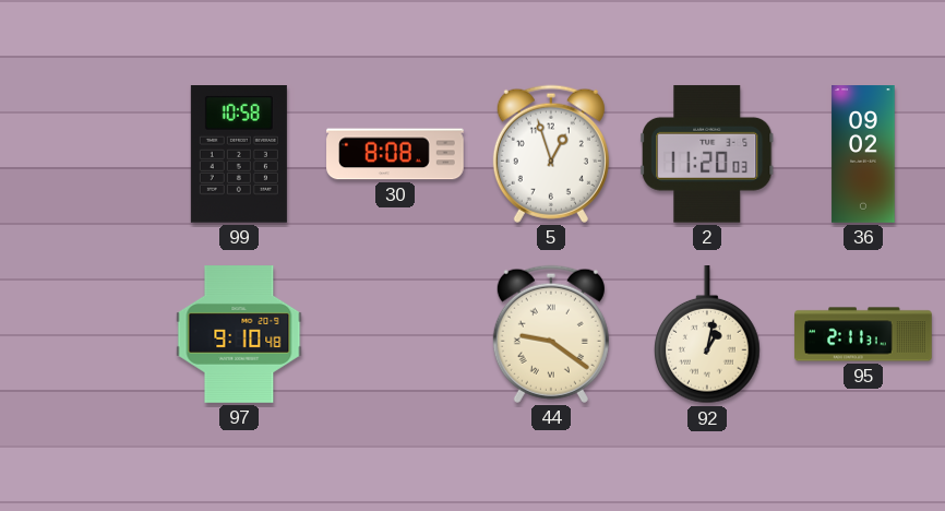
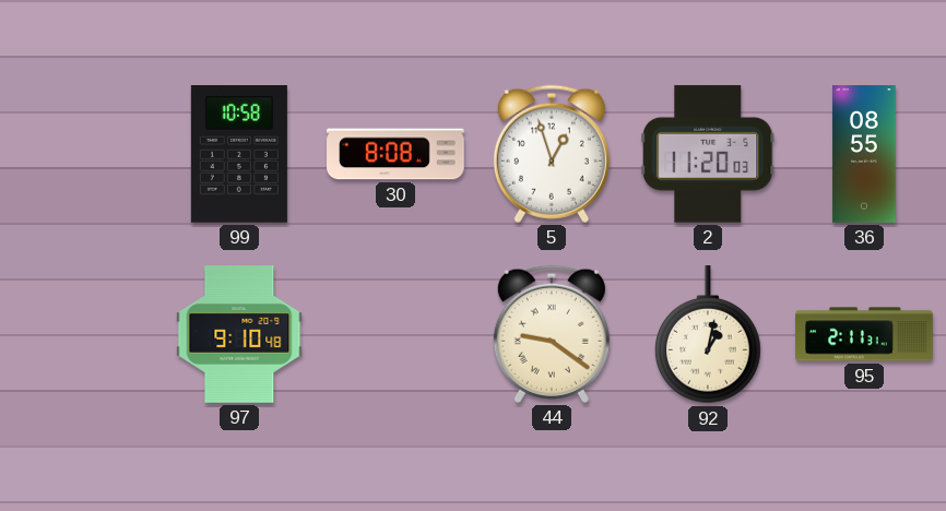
36: 09:02 -> 08:55 (864, 154)
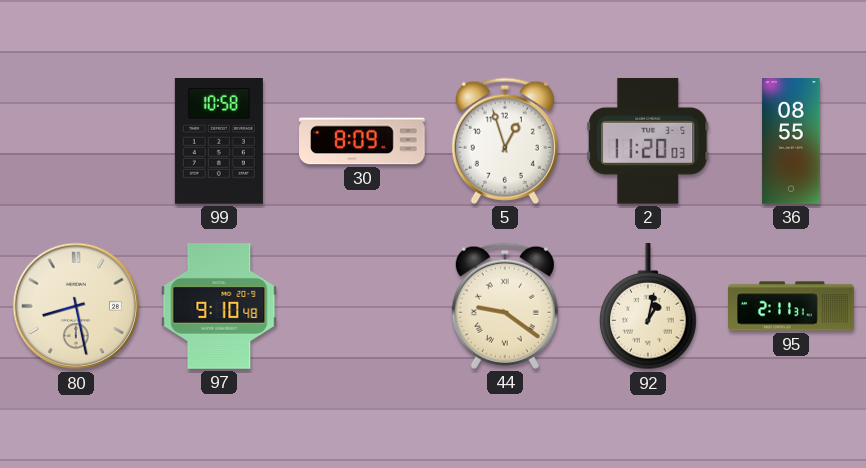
30: 8:08 -> 8:09 (362, 141)
80: none -> 8:28 (76, 306)
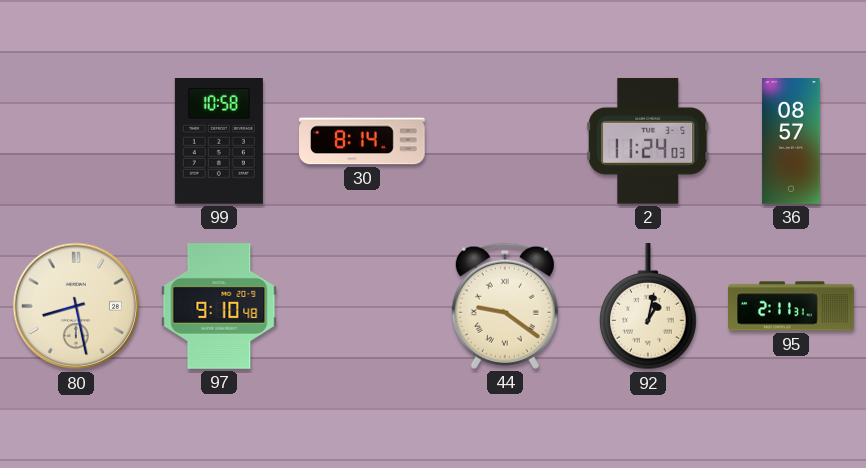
30: 8:09 -> 8:14 (362, 141)
5: 12:57 -> none (505, 141)
2: 11:20 -> 11:24 (648, 141)
36: 08:55 -> 08:57 (791, 141)
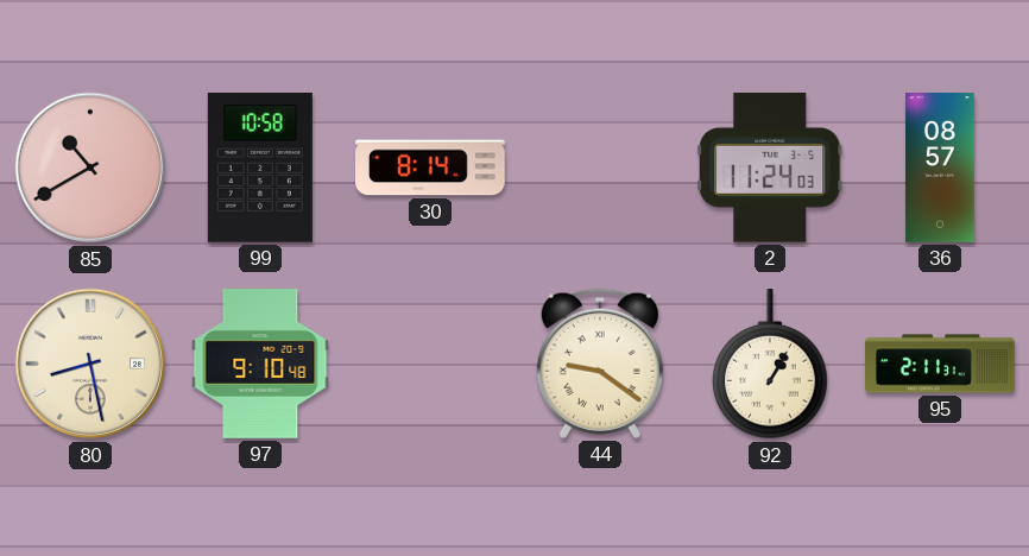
85: none -> 10:40 (90, 168)
92: 1:02 -> 1:05 (770, 365)
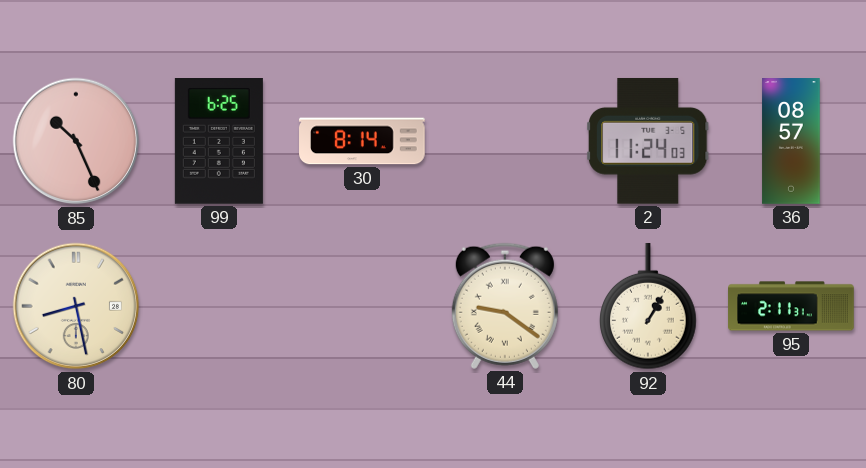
85: 10:40 -> 10:26 (76, 141)
99: 10:58 -> 6:25 (219, 142)
97: 9:10 -> none (260, 364)
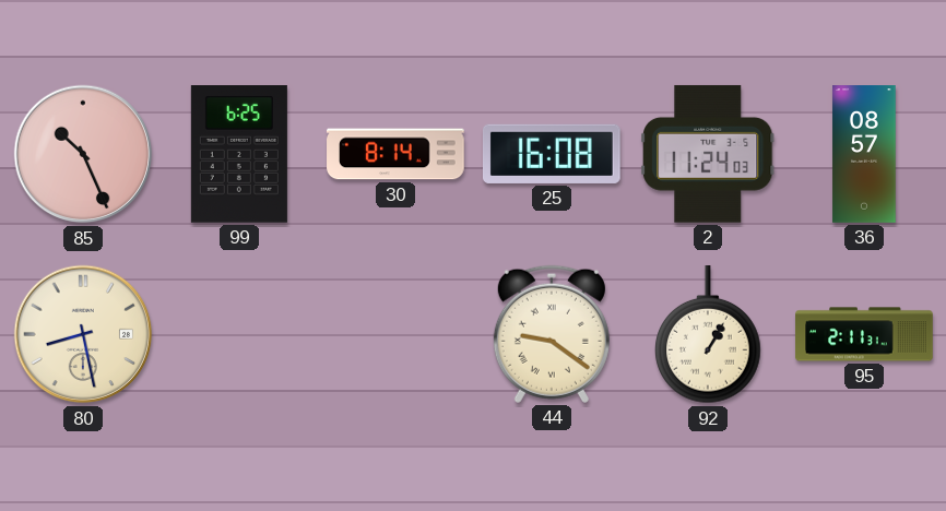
25: none -> 16:08 (553, 154)
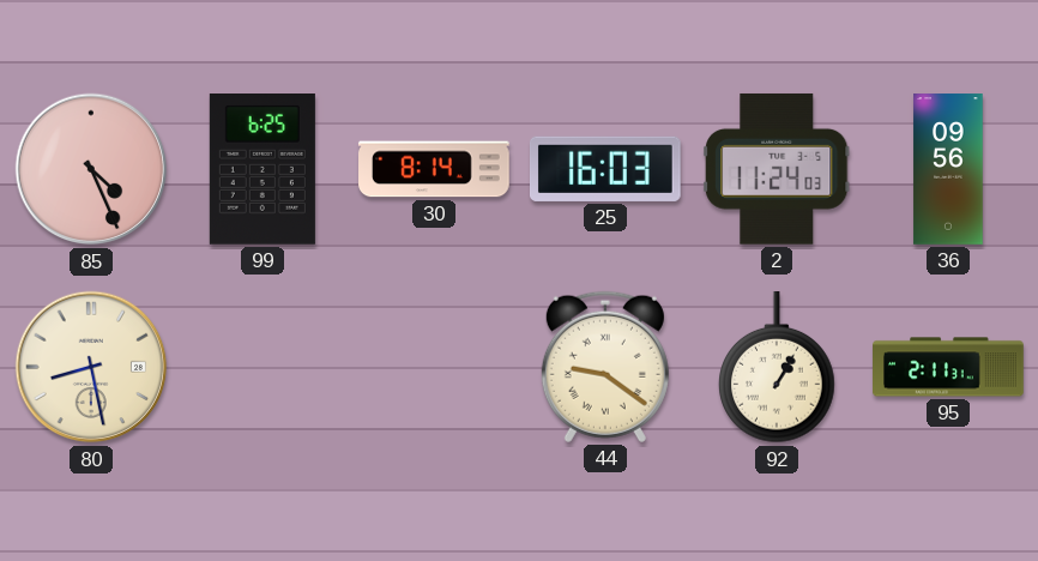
85: 10:26 -> 4:26 (91, 169)
25: 16:08 -> 16:03 (606, 169)
36: 08:57 -> 09:56 (948, 169)
